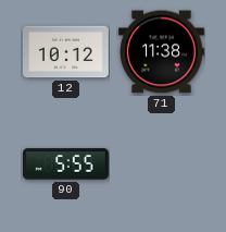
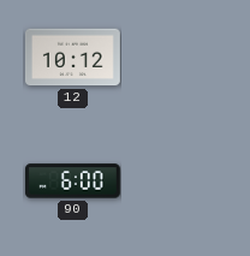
71: 11:38 -> none (161, 52)
90: 5:55 -> 6:00 (72, 181)
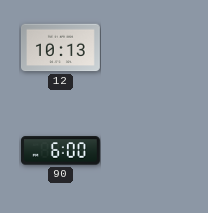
12: 10:12 -> 10:13 (60, 48)
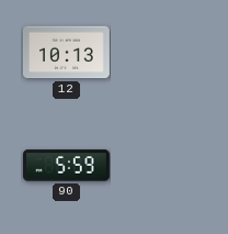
90: 6:00 -> 5:59 (66, 166)
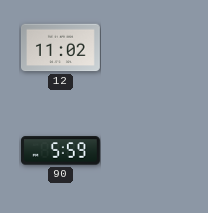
12: 10:13 -> 11:02 (60, 48)
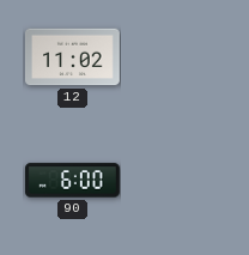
90: 5:59 -> 6:00 (72, 181)
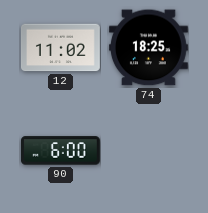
74: none -> 18:25 (148, 48)
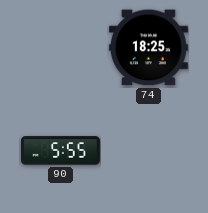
12: 11:02 -> none (60, 48)
90: 6:00 -> 5:55 (60, 151)
